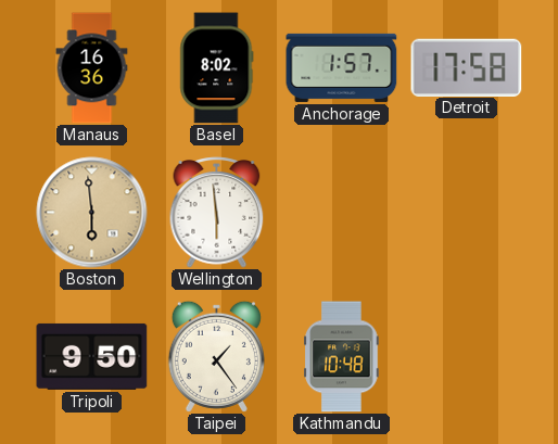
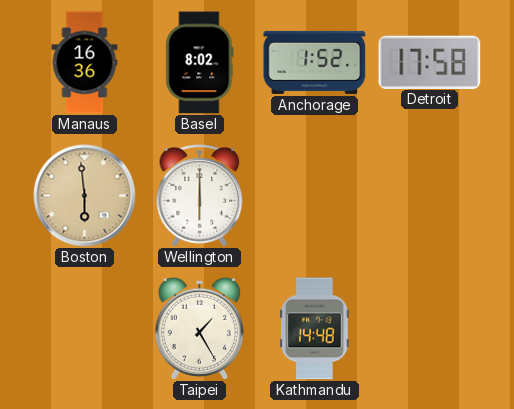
Anchorage: 1:57 -> 1:52 (315, 62)
Wellington: 5:59 -> 6:00 (200, 196)
Tripoli: 9:50 -> none (92, 356)
Taipei: 1:24 -> 1:25 (199, 328)
Kathmandu: 10:48 -> 14:48 (315, 329)
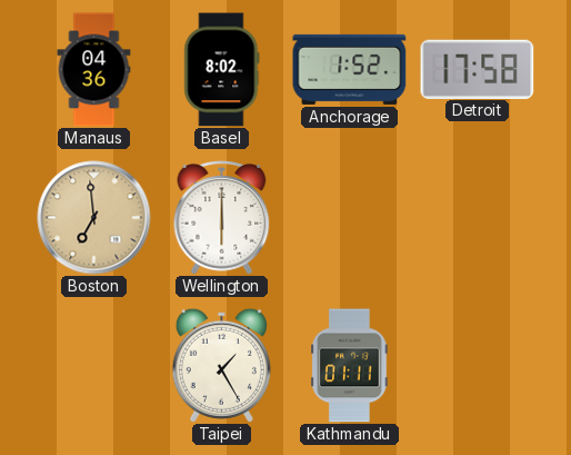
Manaus: 16:36 -> 04:36 (94, 70)
Boston: 5:59 -> 6:59 (94, 218)
Kathmandu: 14:48 -> 01:11 (350, 366)
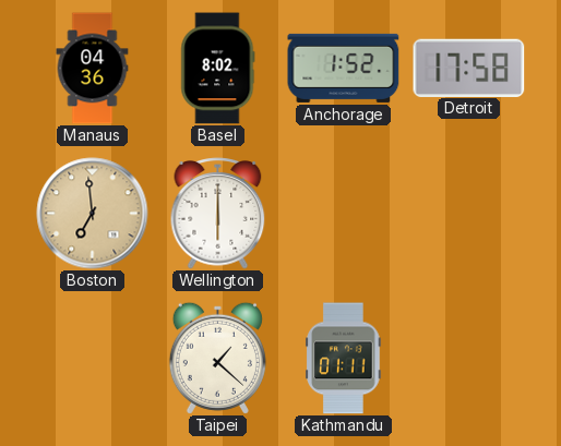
Taipei: 1:25 -> 1:22 (217, 358)
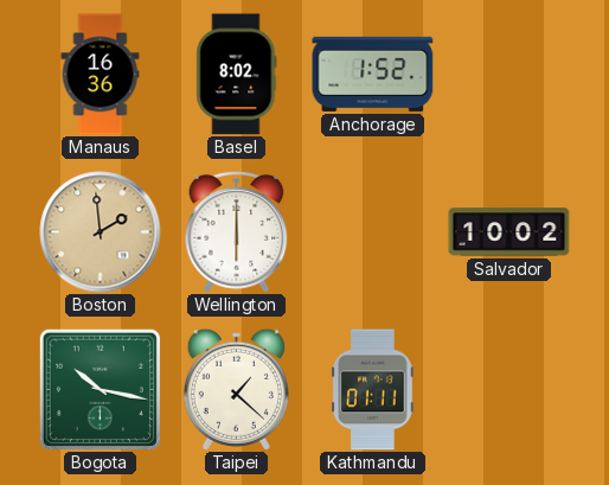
Manaus: 04:36 -> 16:36 (101, 75)
Detroit: 17:58 -> none (469, 68)
Boston: 6:59 -> 1:59 (101, 232)
Salvador: none -> 10:02 (509, 232)
Bogota: none -> 10:17 (100, 389)
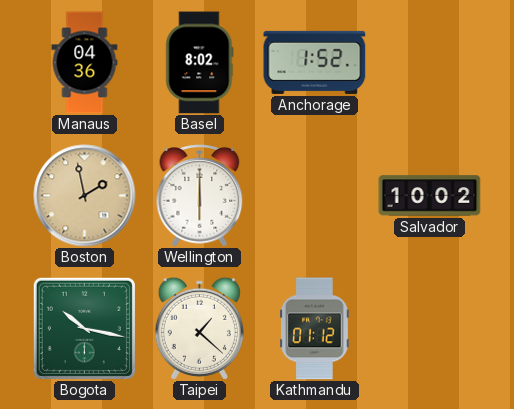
Manaus: 16:36 -> 04:36 (85, 63)
Boston: 1:59 -> 1:58 (85, 196)
Kathmandu: 01:11 -> 01:12 (315, 329)
